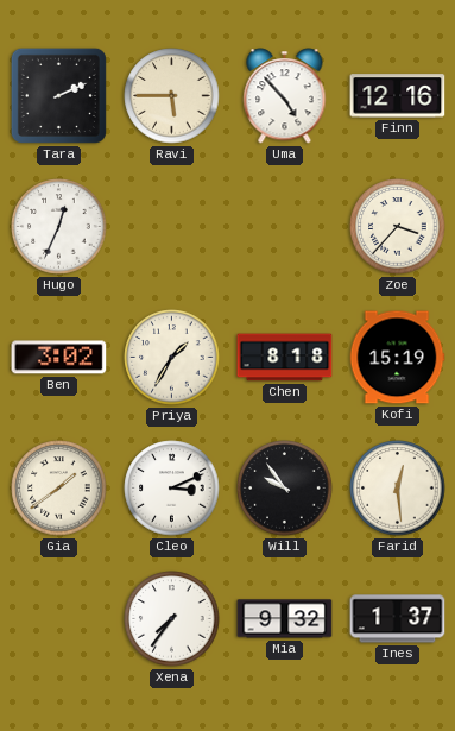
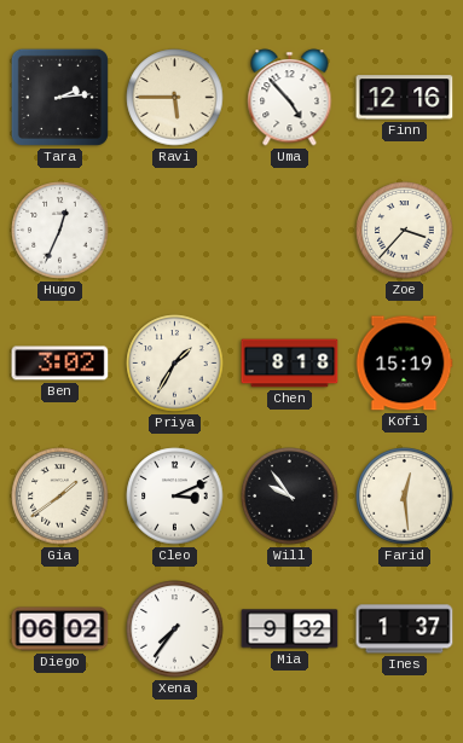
Tara: 2:11 -> 2:14 (59, 97)
Diego: none -> 06:02 (60, 629)
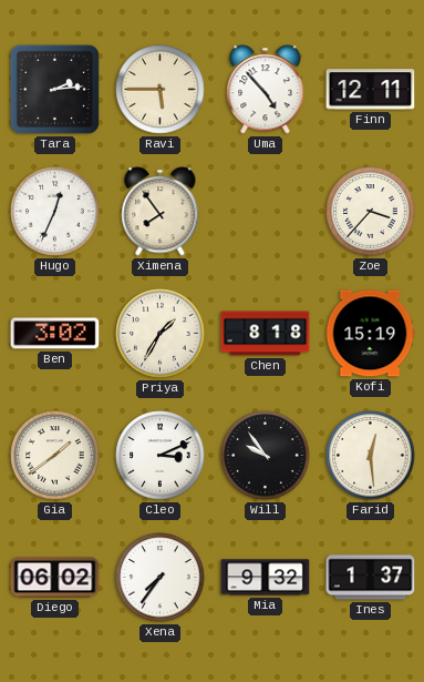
Finn: 12:16 -> 12:11 (371, 90)
Ximena: none -> 7:54 (161, 212)
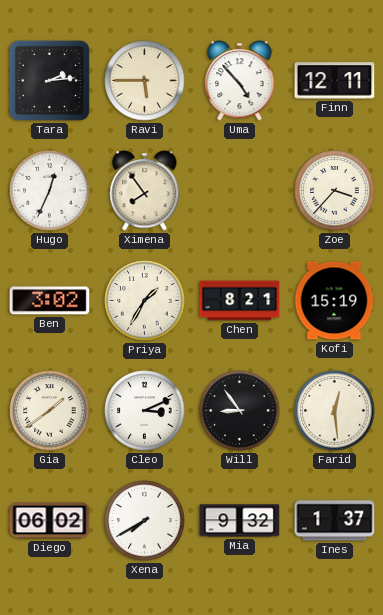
Chen: 8:18 -> 8:21 (240, 301)
Will: 9:54 -> 8:54 (240, 411)
Xena: 7:36 -> 7:40 (145, 521)
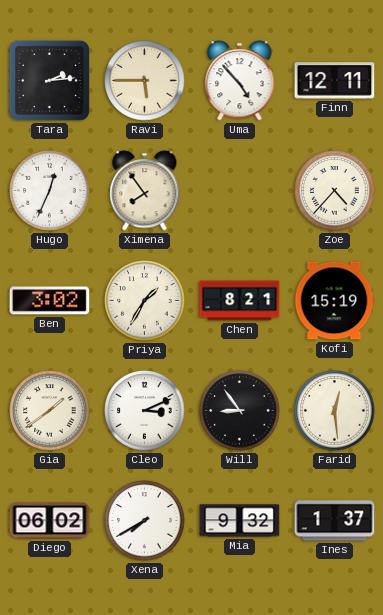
Zoe: 3:37 -> 4:37 (335, 191)
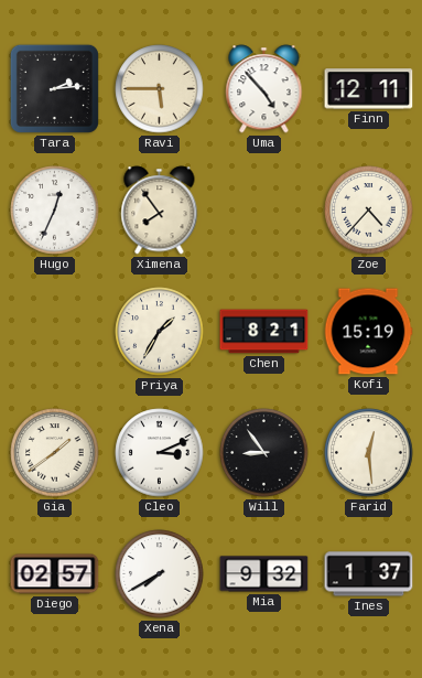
Ben: 3:02 -> none (50, 301)
Diego: 06:02 -> 02:57 (55, 574)
